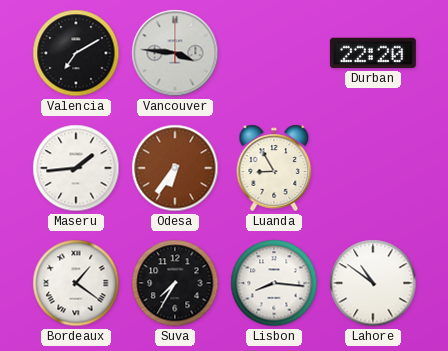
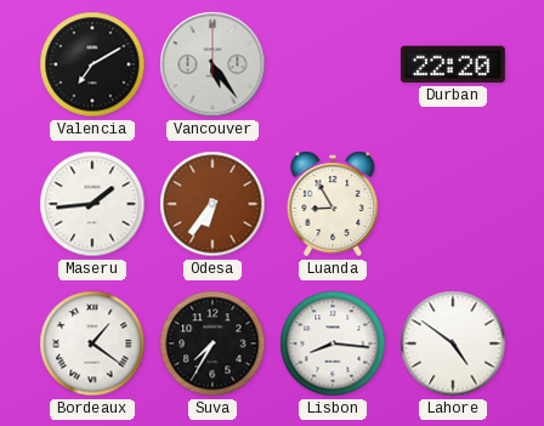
Vancouver: 3:46 -> 5:24 (212, 64)
Lahore: 10:51 -> 4:51 (453, 343)
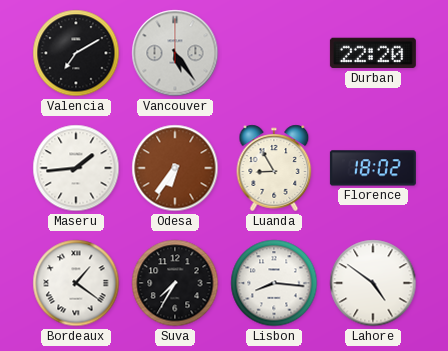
Florence: none -> 18:02 (373, 168)
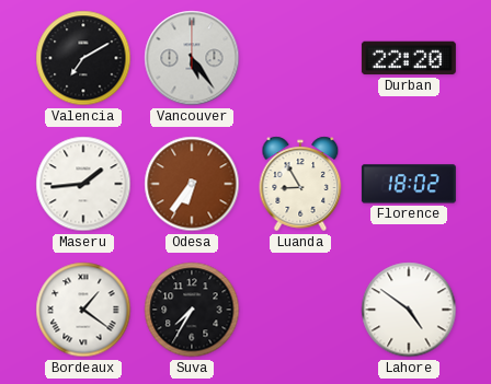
Lisbon: 8:16 -> none (274, 283)
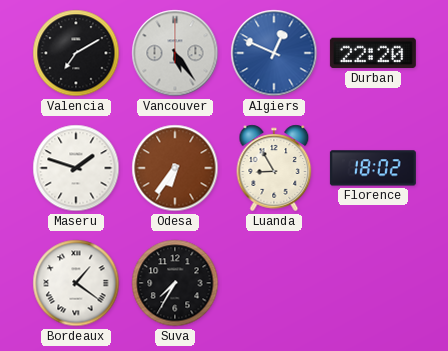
Algiers: none -> 12:49 (274, 53)
Maseru: 1:44 -> 1:48 (76, 168)
Lahore: 4:51 -> none (409, 310)
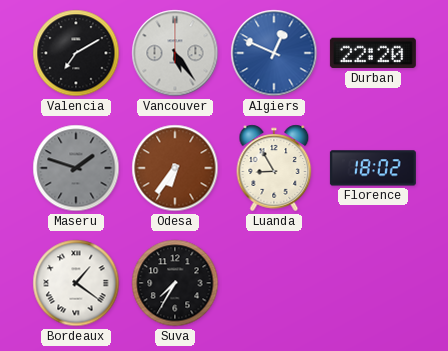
Maseru dial: white -> grey (76, 168)
